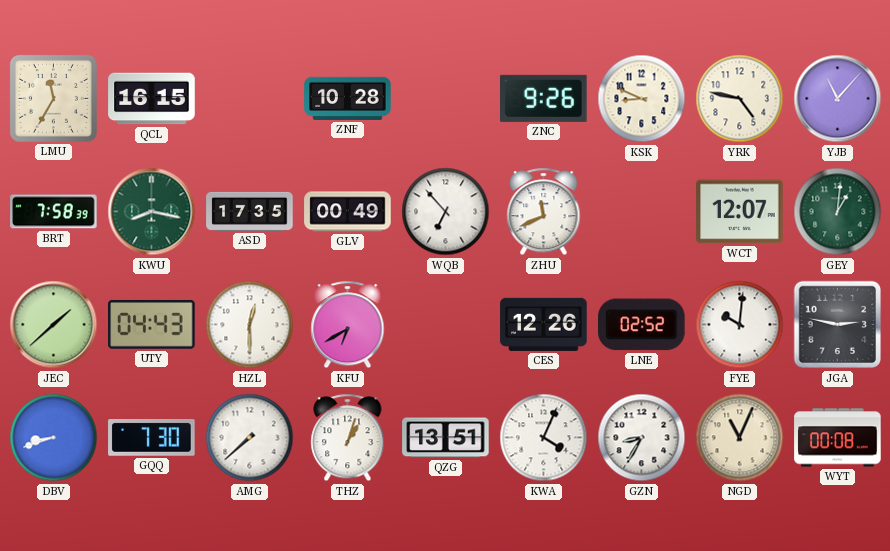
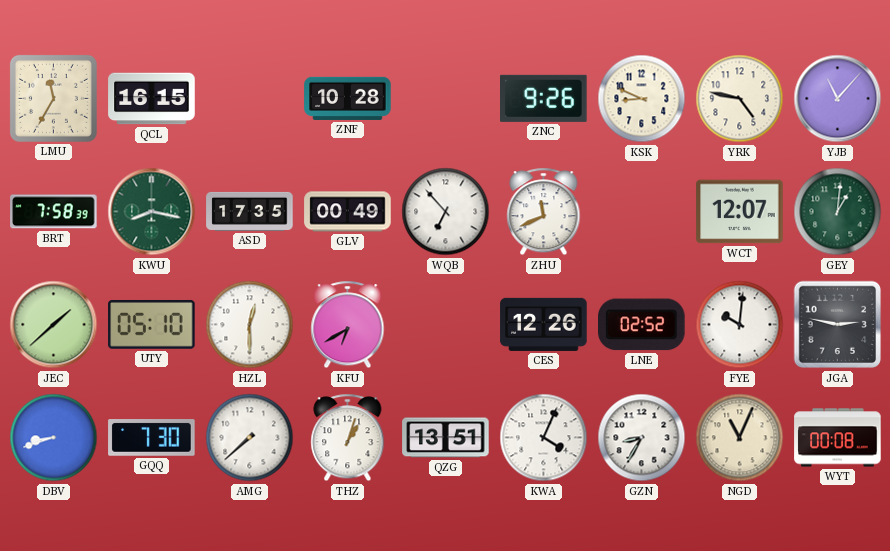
UTY: 04:43 -> 05:10 (152, 324)
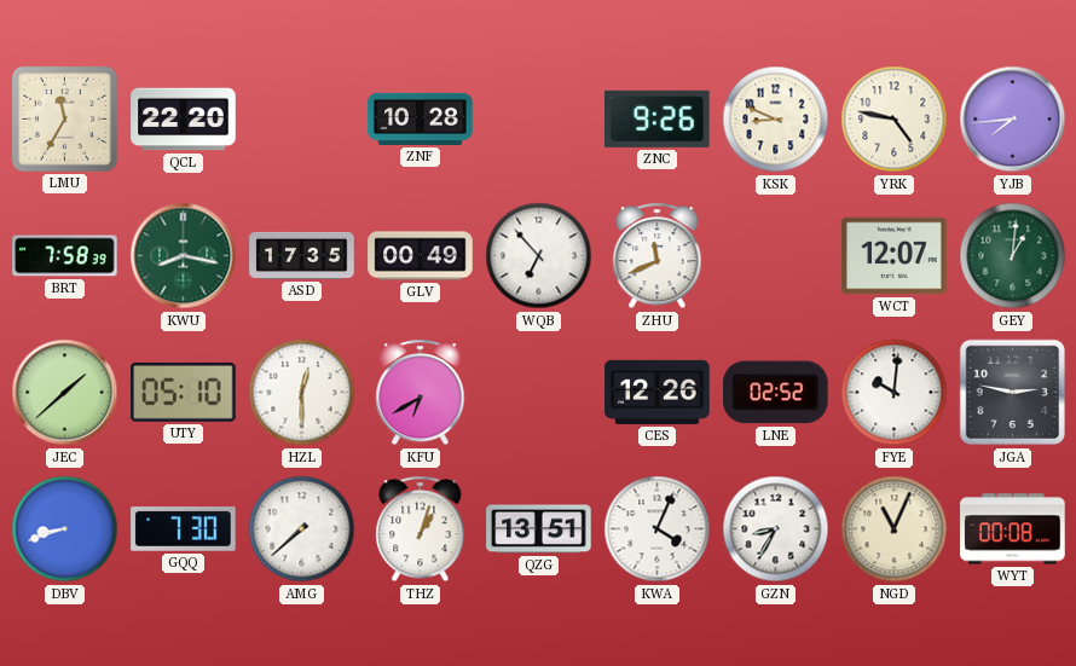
QCL: 16:15 -> 22:20 (184, 120)
YJB: 11:07 -> 7:44 (1013, 120)
